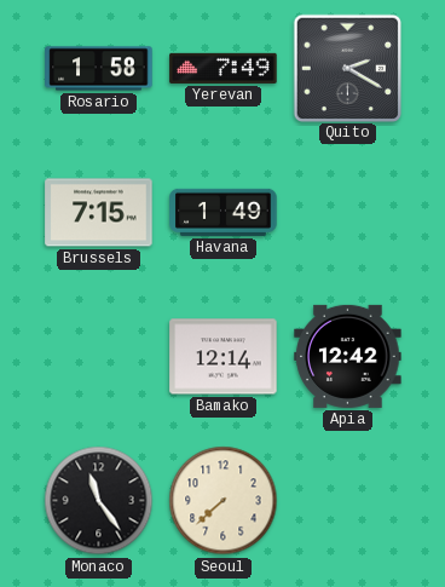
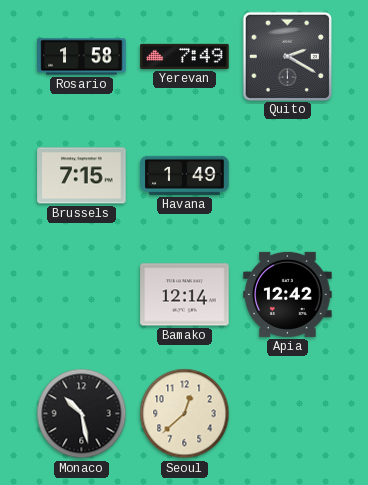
Monaco: 11:24 -> 10:28 (82, 414)
Seoul: 7:38 -> 12:38 (185, 414)
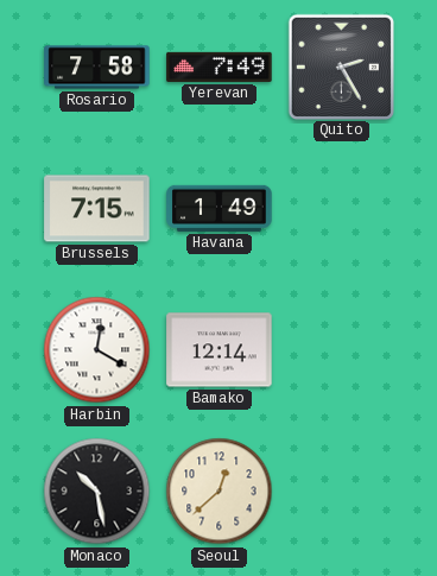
Rosario: 1:58 -> 7:58 (97, 68)
Quito: 2:20 -> 2:25 (341, 67)
Harbin: none -> 12:20 (97, 350)
Apia: 12:42 -> none (288, 294)
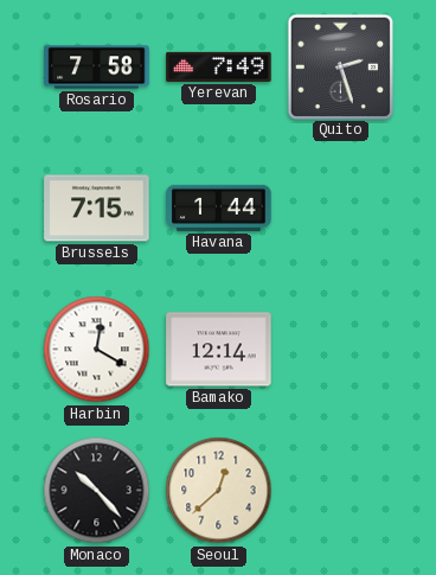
Quito: 2:25 -> 2:27 (340, 66)
Havana: 1:49 -> 1:44 (219, 207)
Monaco: 10:28 -> 10:23 (97, 491)
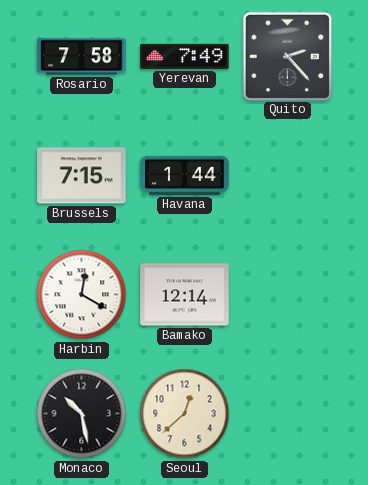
Quito: 2:27 -> 2:23 (287, 56)
Monaco: 10:23 -> 10:28 (82, 414)
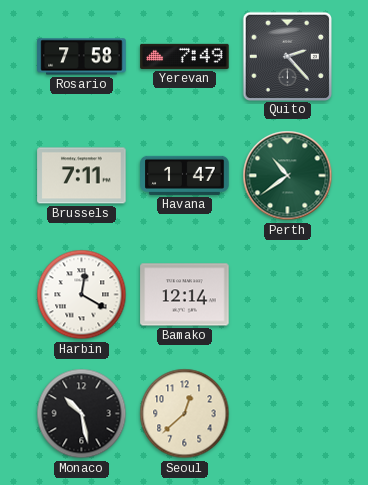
Brussels: 7:15 -> 7:11 (82, 176)
Havana: 1:44 -> 1:47 (185, 175)
Perth: none -> 10:39 (288, 176)
